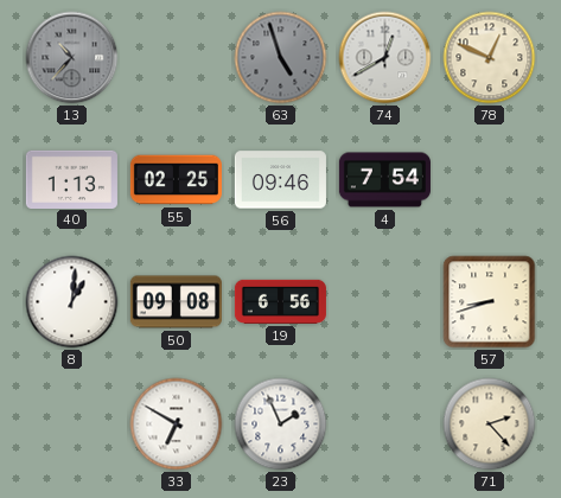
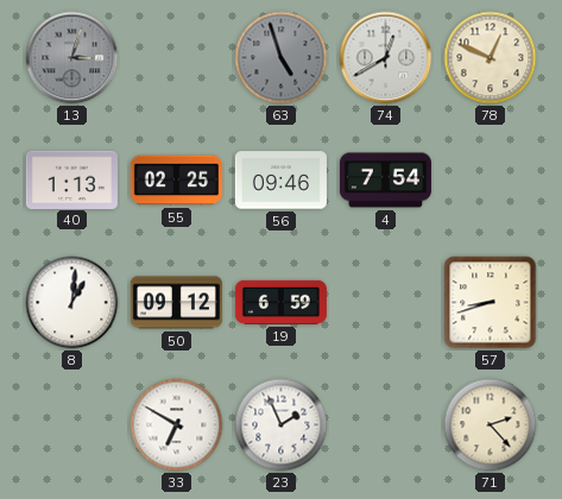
13: 10:37 -> 3:03 (72, 58)
50: 09:08 -> 09:12 (176, 303)
19: 6:56 -> 6:59 (280, 302)
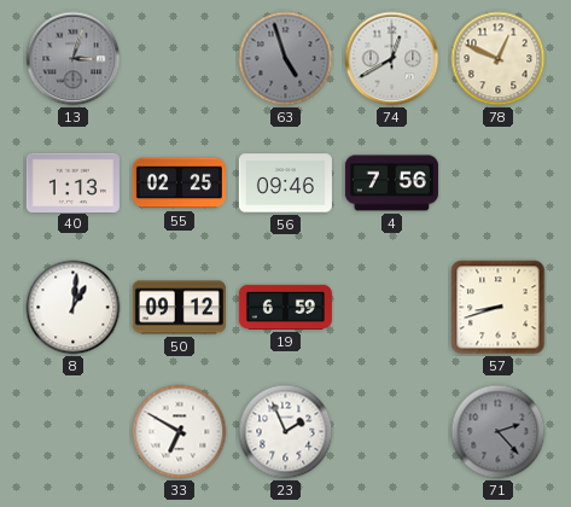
4: 7:54 -> 7:56 (391, 183)
71 dial: cream -> grey (499, 432)
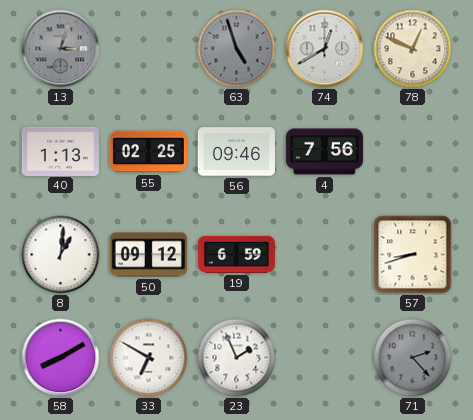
58: none -> 8:10 (61, 358)
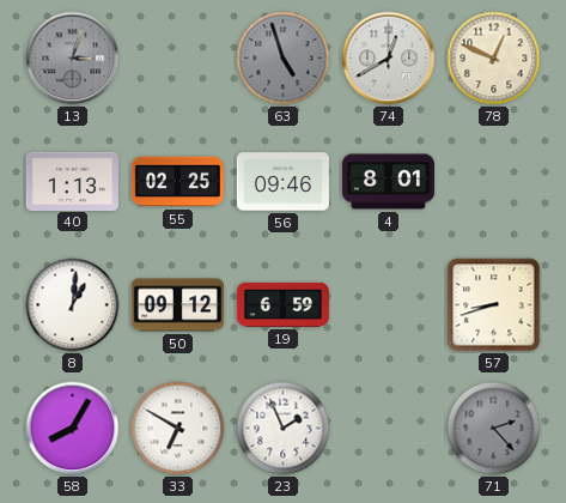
4: 7:56 -> 8:01 (388, 182)
58: 8:10 -> 8:05 (73, 429)
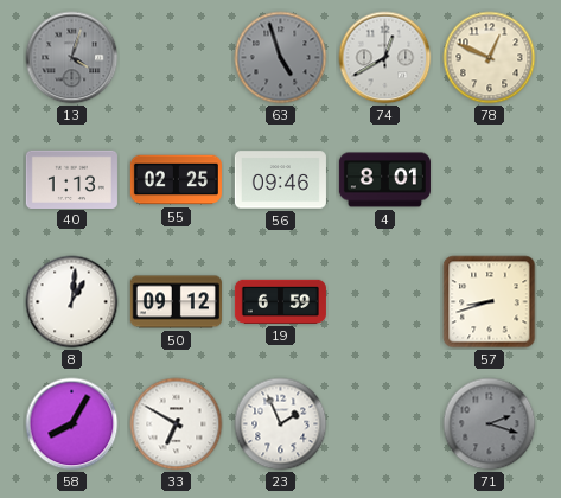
13: 3:03 -> 4:03 (72, 58)
71: 2:23 -> 2:18 (490, 424)
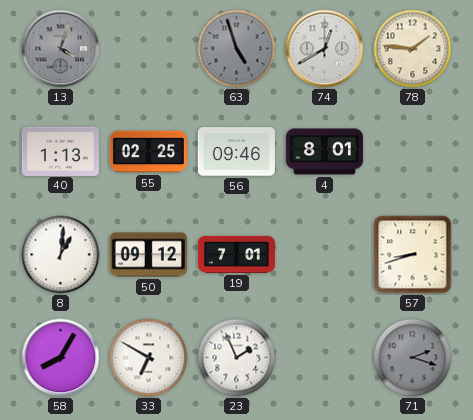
78: 12:49 -> 1:46 (413, 49)
19: 6:59 -> 7:01 (236, 254)
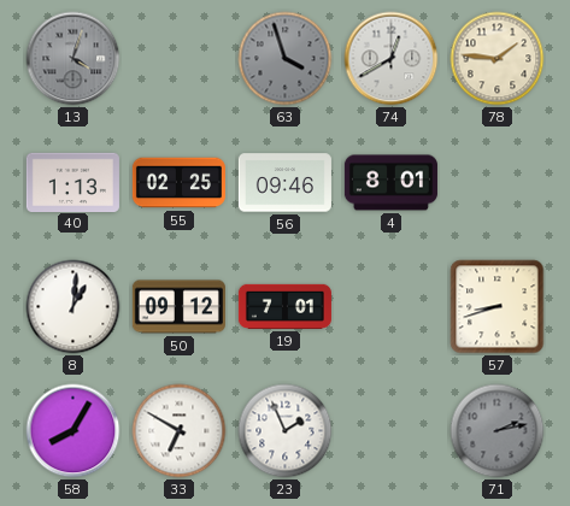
63: 4:57 -> 3:57 (286, 59)
71: 2:18 -> 2:13 (498, 431)
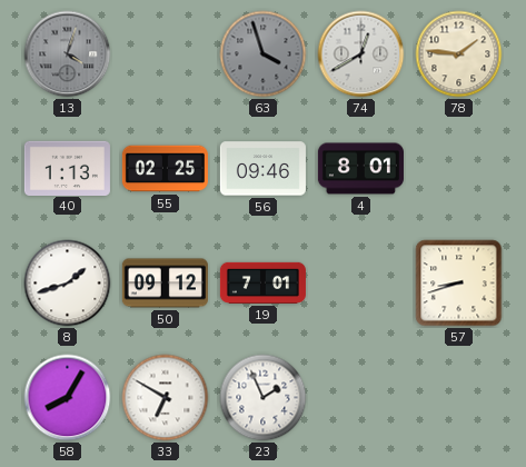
8: 1:01 -> 1:42 (68, 284)
71: 2:13 -> none (498, 431)
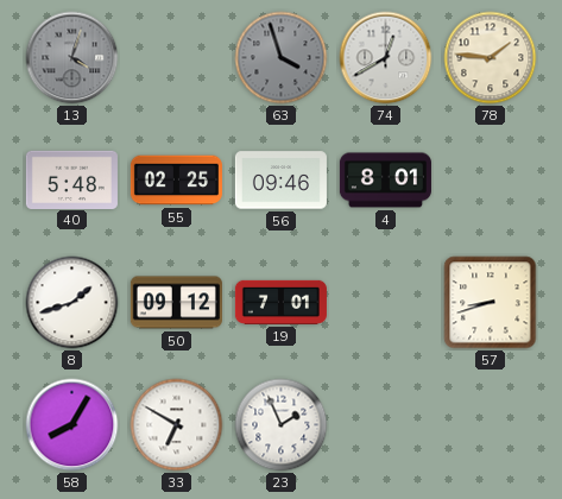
40: 1:13 -> 5:48 (71, 179)
